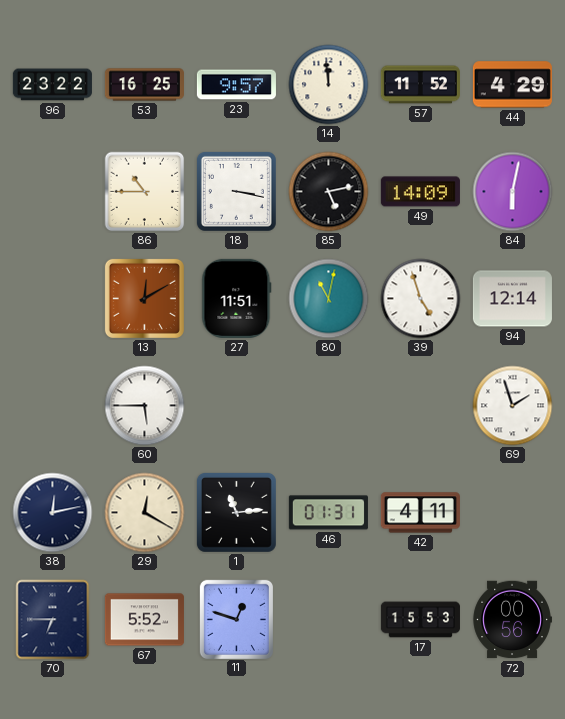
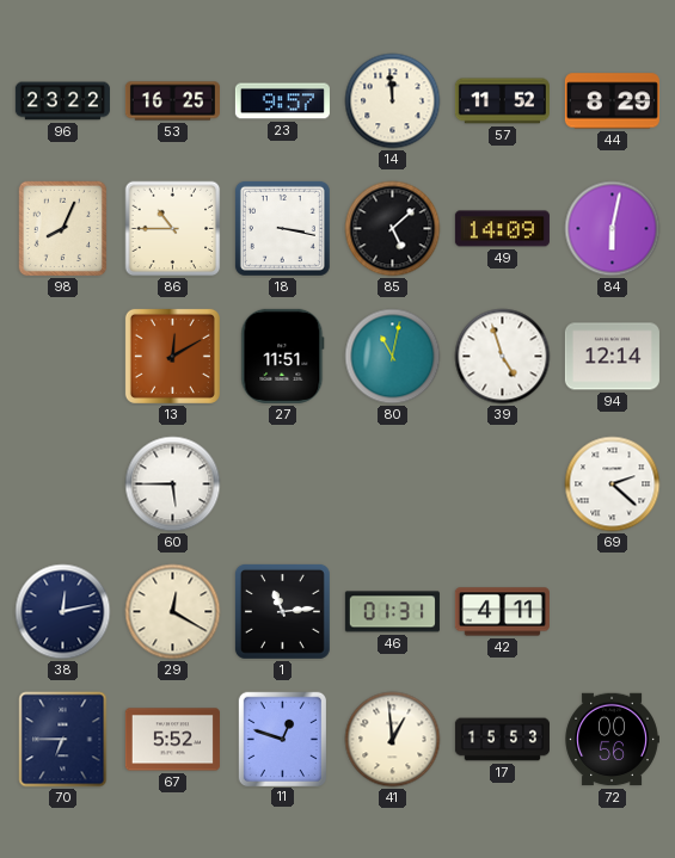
44: 4:29 -> 8:29 (612, 101)
98: none -> 8:04 (63, 229)
85: 5:13 -> 5:08 (393, 229)
69: 1:57 -> 2:22 (613, 484)
41: none -> 12:59 (393, 740)
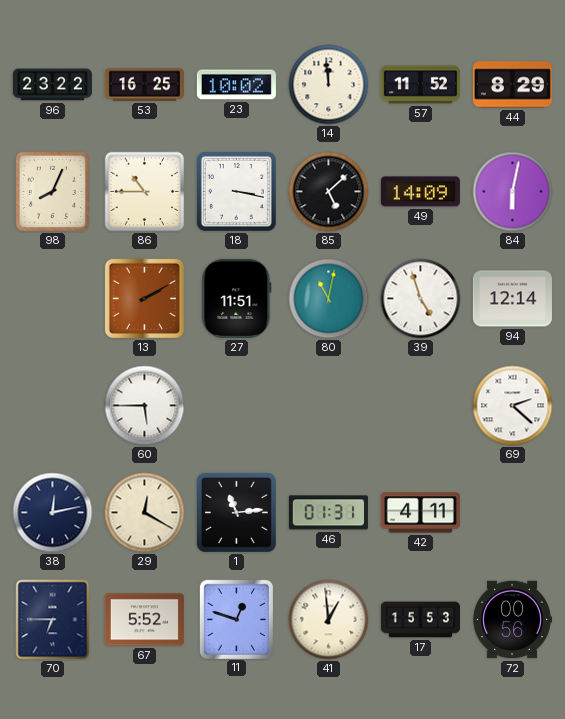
23: 9:57 -> 10:02 (236, 85)
13: 12:10 -> 2:10 (144, 298)
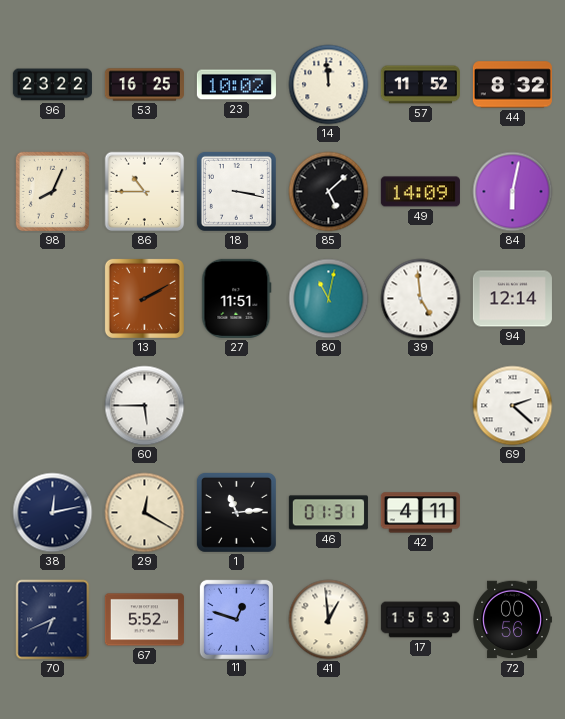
44: 8:29 -> 8:32 (512, 85)
39: 4:57 -> 4:59 (421, 299)
70: 6:45 -> 6:41 (53, 620)
